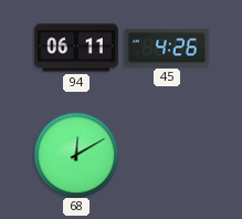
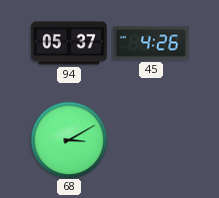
94: 06:11 -> 05:37 (69, 43)
68: 12:10 -> 3:10 (69, 140)
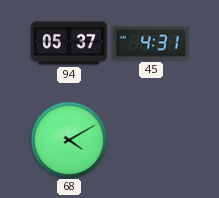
45: 4:26 -> 4:31 (151, 43)
68: 3:10 -> 4:10 (69, 140)
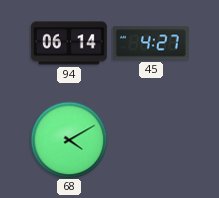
94: 05:37 -> 06:14 (69, 43)
45: 4:31 -> 4:27 (151, 43)
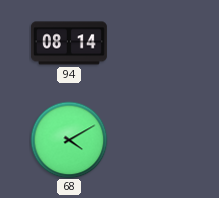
94: 06:14 -> 08:14 (69, 43)
45: 4:27 -> none (151, 43)
